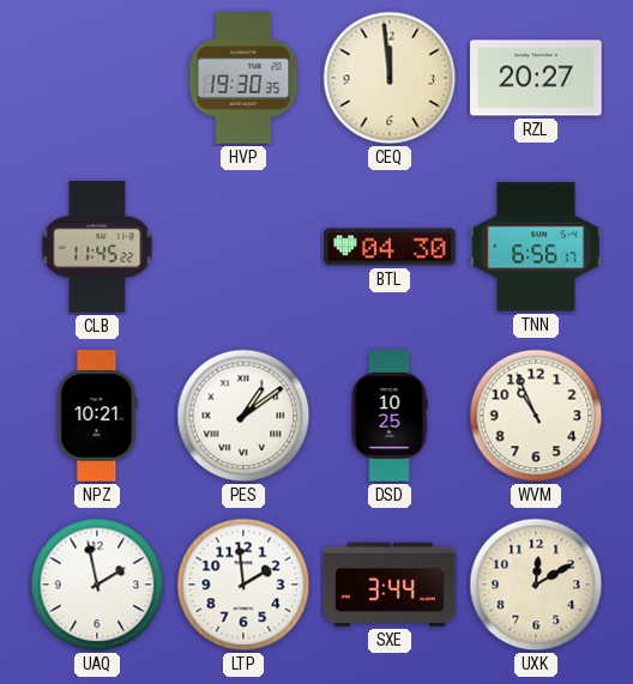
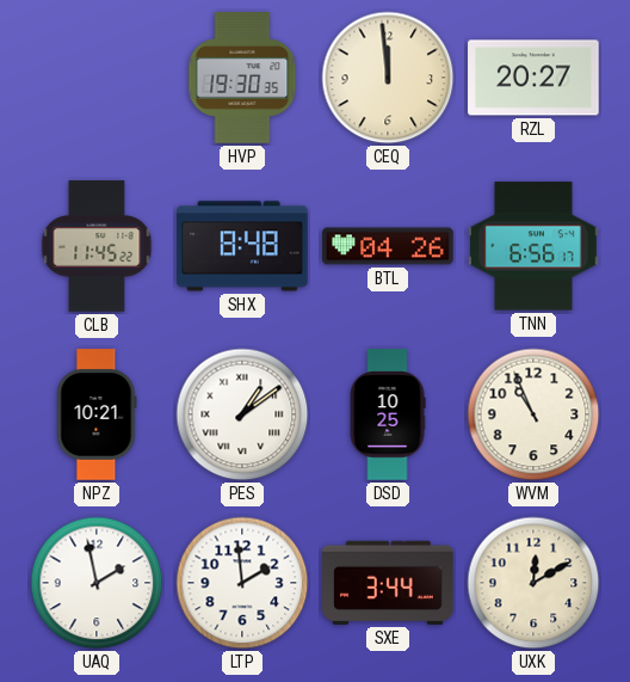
SHX: none -> 8:48 (242, 246)
BTL: 04:30 -> 04:26 (388, 246)
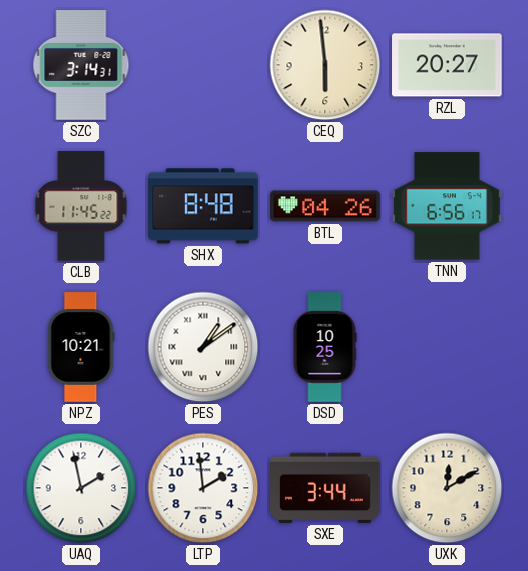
SZC: none -> 3:14 (81, 65)
HVP: 19:30 -> none (242, 78)
CEQ: 11:59 -> 5:59 (325, 65)
WVM: 10:56 -> none (533, 414)
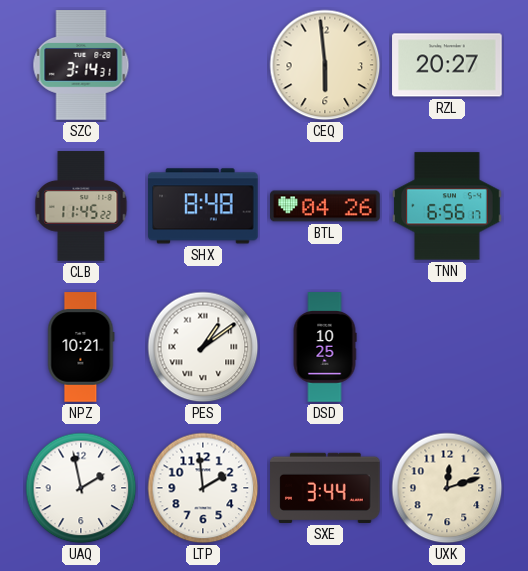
UXK: 12:10 -> 12:12 (447, 488)
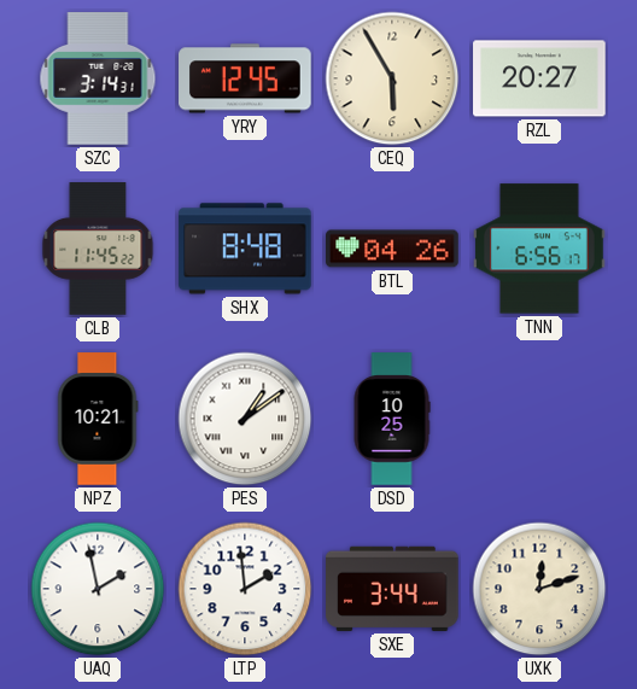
YRY: none -> 12:45 (245, 78)
CEQ: 5:59 -> 5:55 (392, 78)
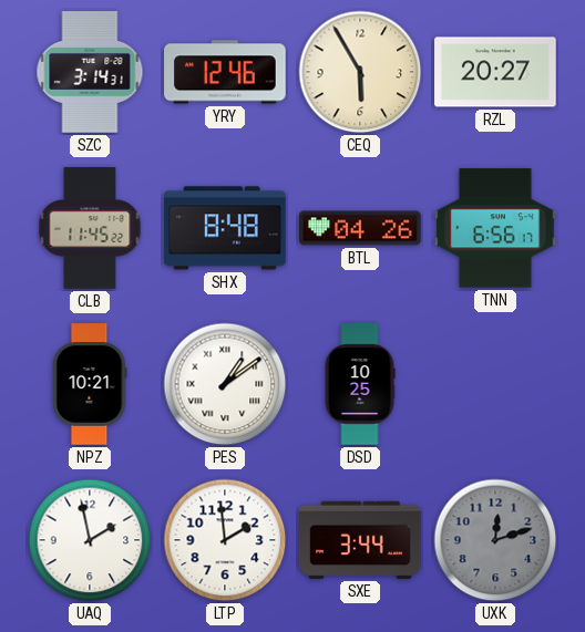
YRY: 12:45 -> 12:46 (225, 72)
UXK dial: cream -> grey (495, 540)
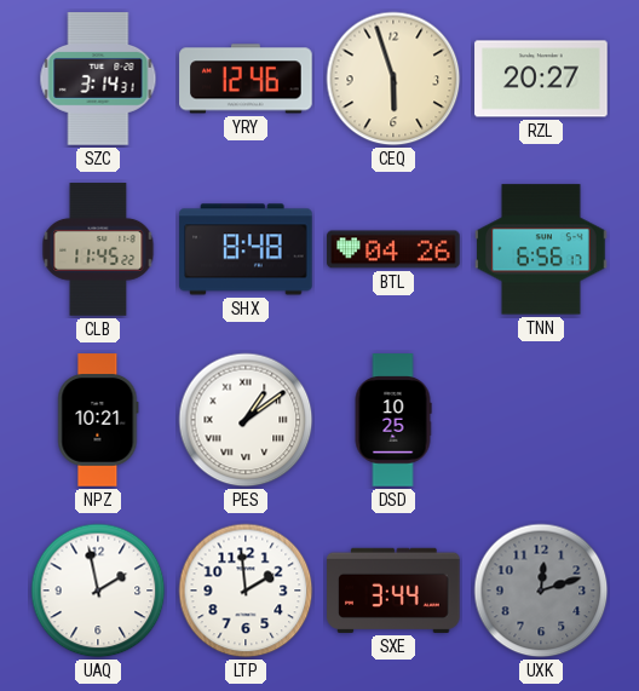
CEQ: 5:55 -> 5:57 (393, 79)
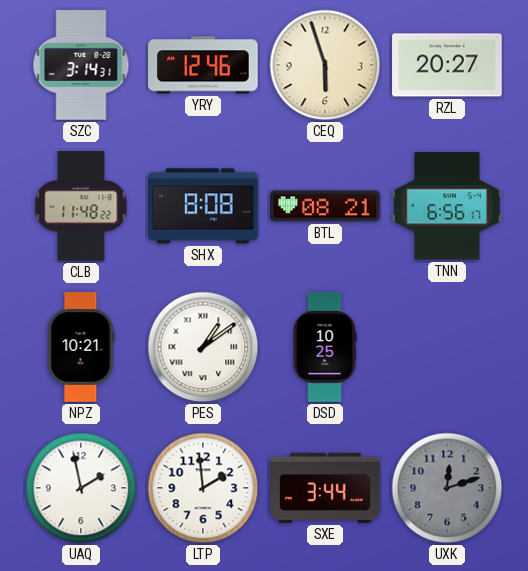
CLB: 11:45 -> 11:48 (81, 206)
SHX: 8:48 -> 8:08 (203, 206)
BTL: 04:26 -> 08:21 (325, 206)
